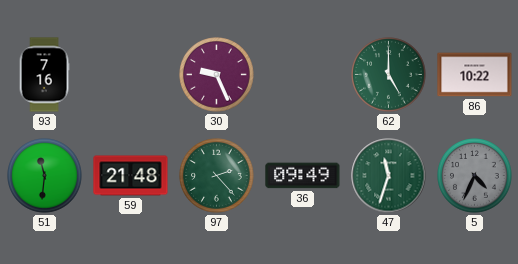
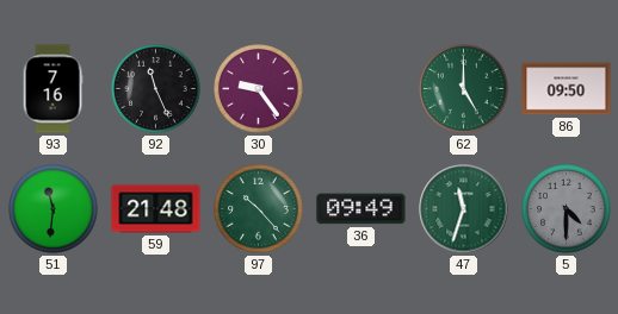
92: none -> 11:26 (156, 89)
30: 9:26 -> 9:24 (259, 89)
86: 10:22 -> 09:50 (567, 89)
97: 2:23 -> 10:23 (259, 209)
5: 4:34 -> 4:30 (567, 209)
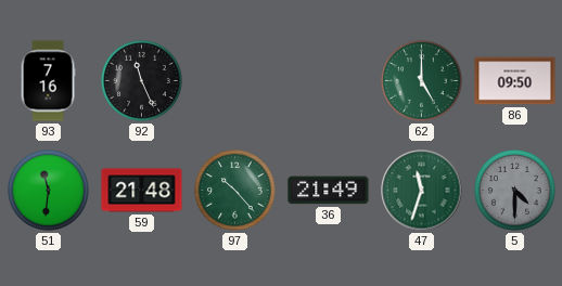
30: 9:24 -> none (259, 89)
36: 09:49 -> 21:49 (329, 191)
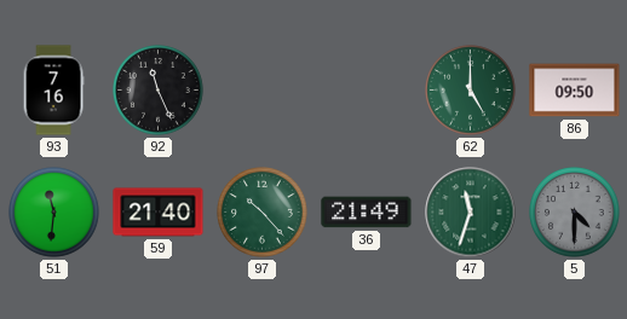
59: 21:48 -> 21:40 (159, 213)
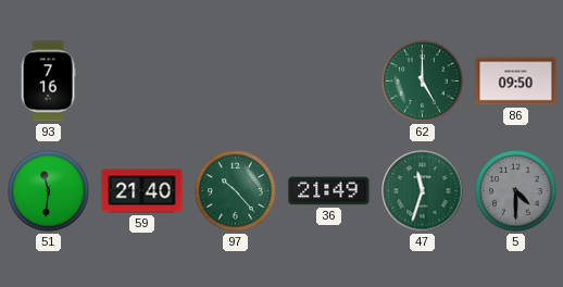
92: 11:26 -> none (159, 91)
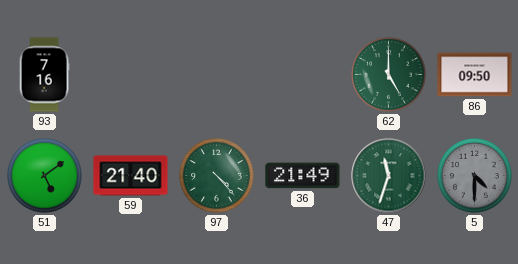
51: 11:31 -> 5:09 (45, 176)
97: 10:23 -> 4:23 (217, 176)
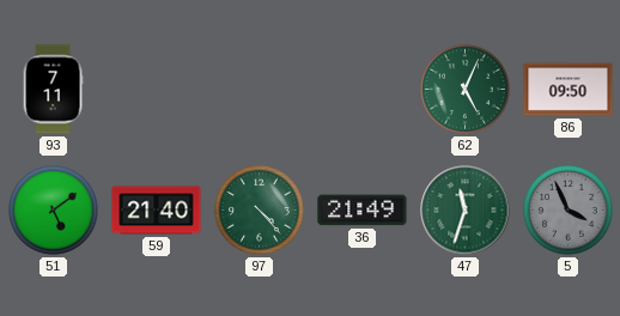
93: 7:16 -> 7:11 (53, 90)
62: 5:00 -> 5:04 (466, 90)
5: 4:30 -> 3:56 (569, 211)
